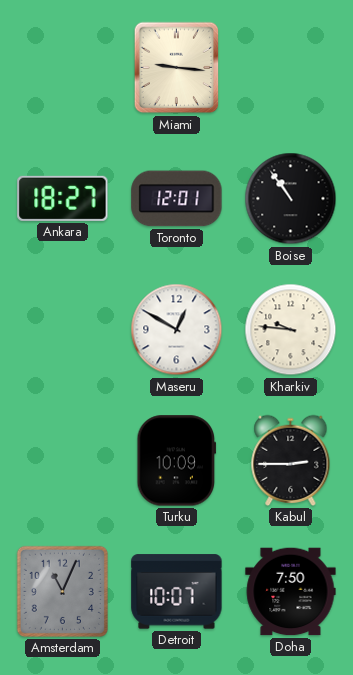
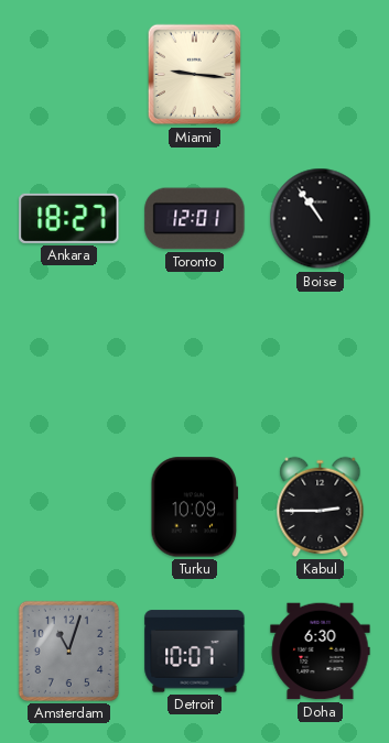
Maseru: 12:50 -> none (177, 330)
Kharkiv: 9:46 -> none (291, 330)
Amsterdam: 11:04 -> 11:03 (68, 651)
Doha: 7:50 -> 6:30 (321, 652)
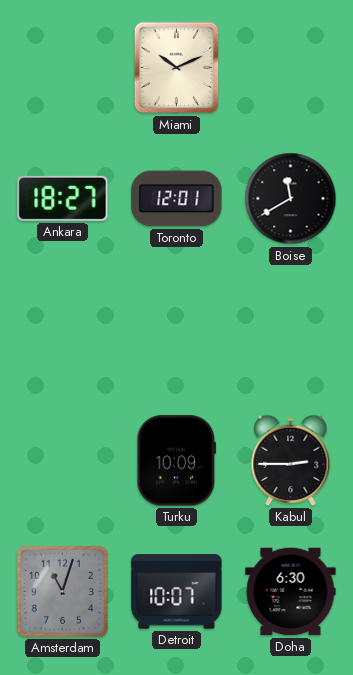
Miami: 9:16 -> 10:11 (177, 68)
Boise: 10:54 -> 11:40 (291, 199)
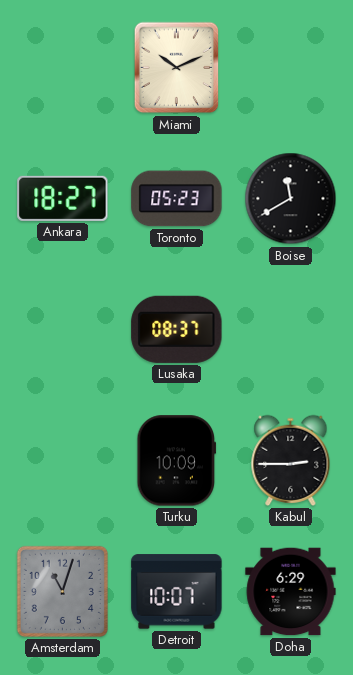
Toronto: 12:01 -> 05:23 (177, 199)
Lusaka: none -> 08:37 (177, 329)
Doha: 6:30 -> 6:29 (291, 592)
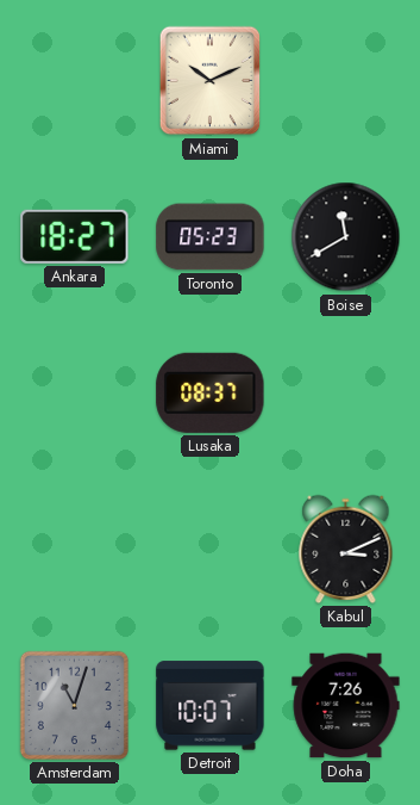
Turku: 10:09 -> none (177, 461)
Kabul: 2:45 -> 3:11 (346, 549)
Doha: 6:29 -> 7:26 (346, 706)
